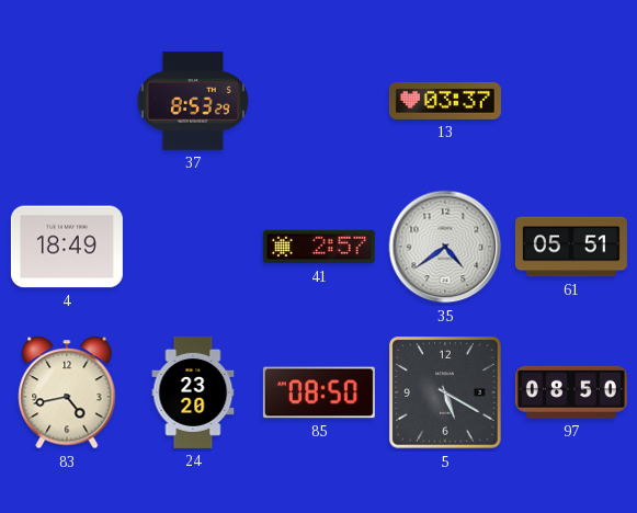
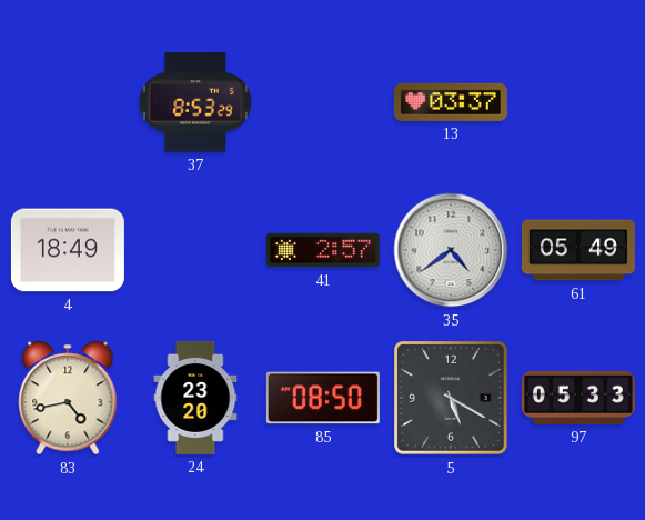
61: 05:51 -> 05:49 (578, 250)
97: 08:50 -> 05:33 (578, 398)
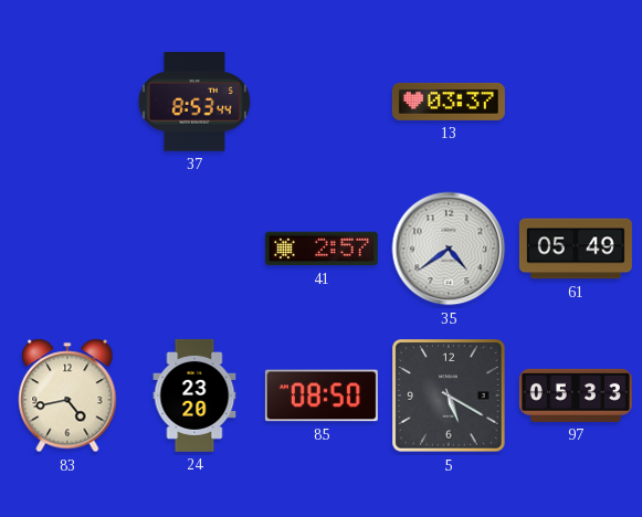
37: 8:53:29 -> 8:53:44 (194, 102)
4: 18:49 -> none (68, 250)
